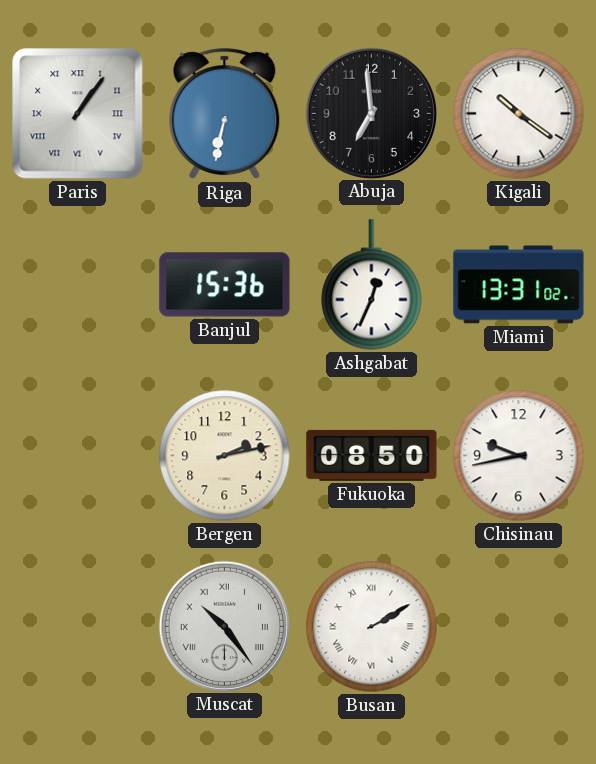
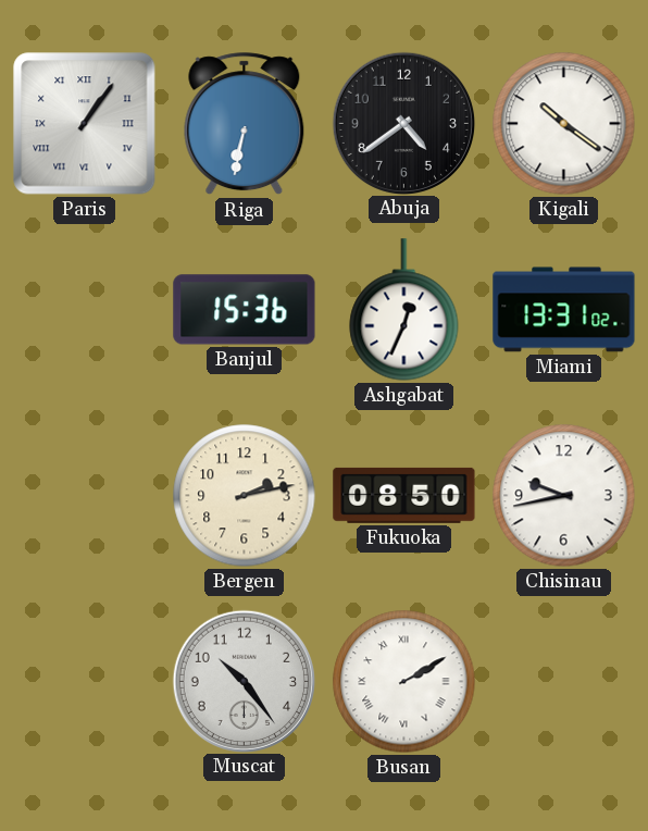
Abuja: 6:59 -> 4:39 (403, 123)
Muscat numerals: Roman -> Arabic (244, 681)
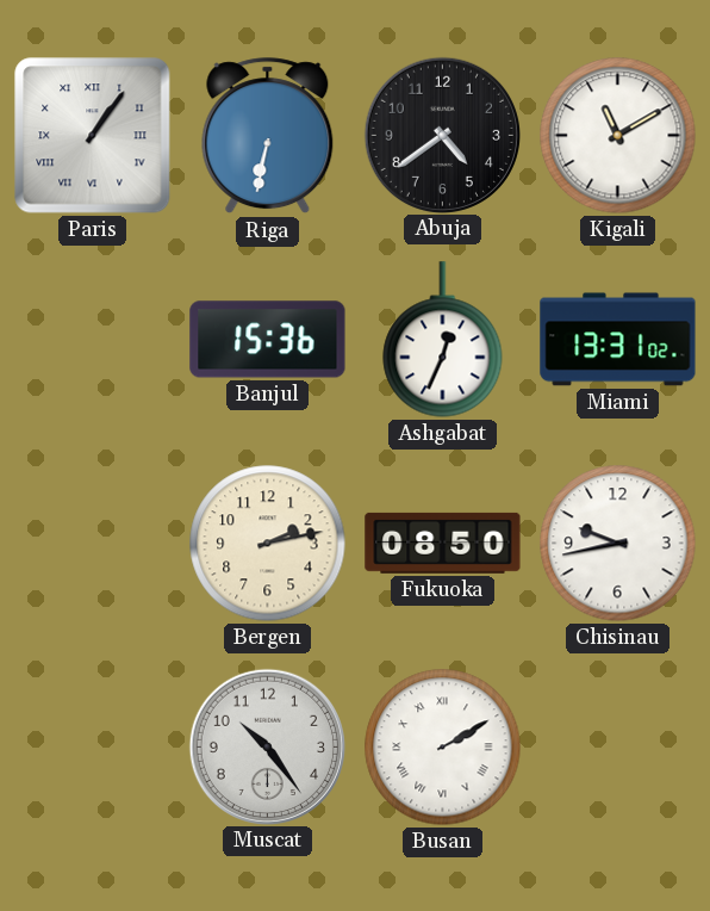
Kigali: 10:21 -> 11:10 (618, 136)
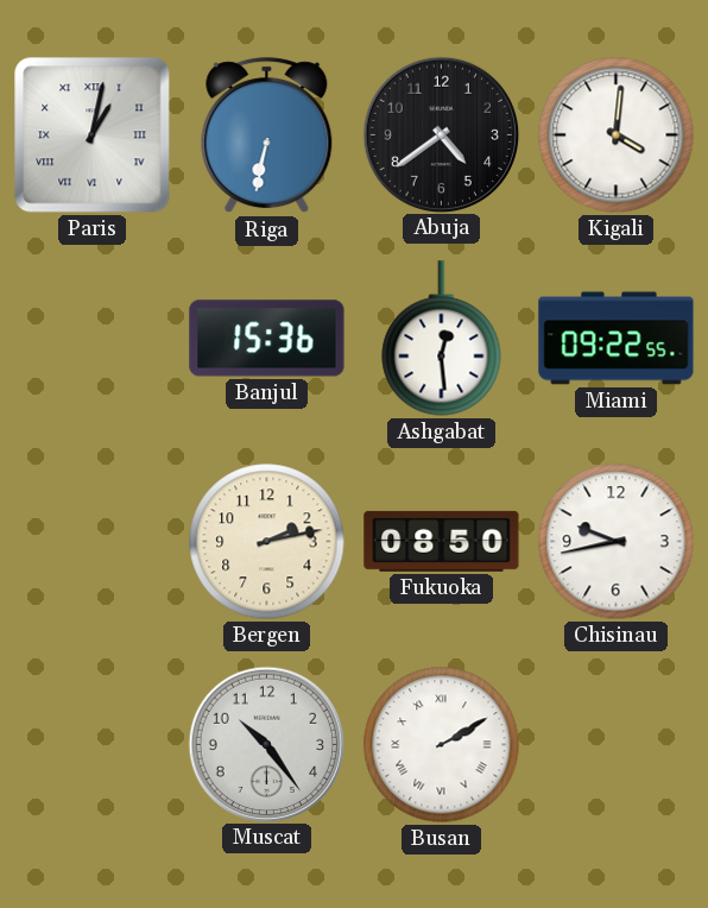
Paris: 1:06 -> 1:02 (93, 135)
Kigali: 11:10 -> 4:01 (617, 135)
Ashgabat: 12:34 -> 12:29 (442, 339)
Miami: 13:31 -> 09:22 (617, 339)
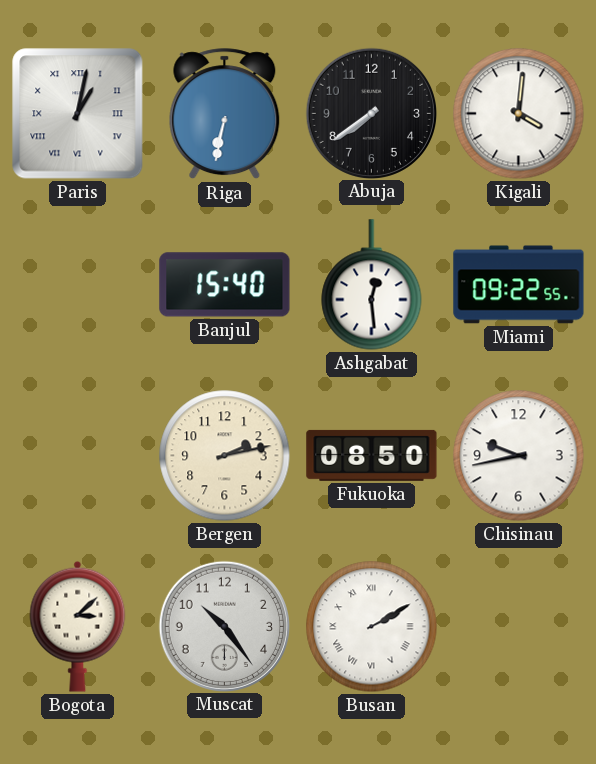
Abuja: 4:39 -> 7:39 (371, 113)
Banjul: 15:36 -> 15:40 (225, 285)
Bogota: none -> 3:08 (78, 626)
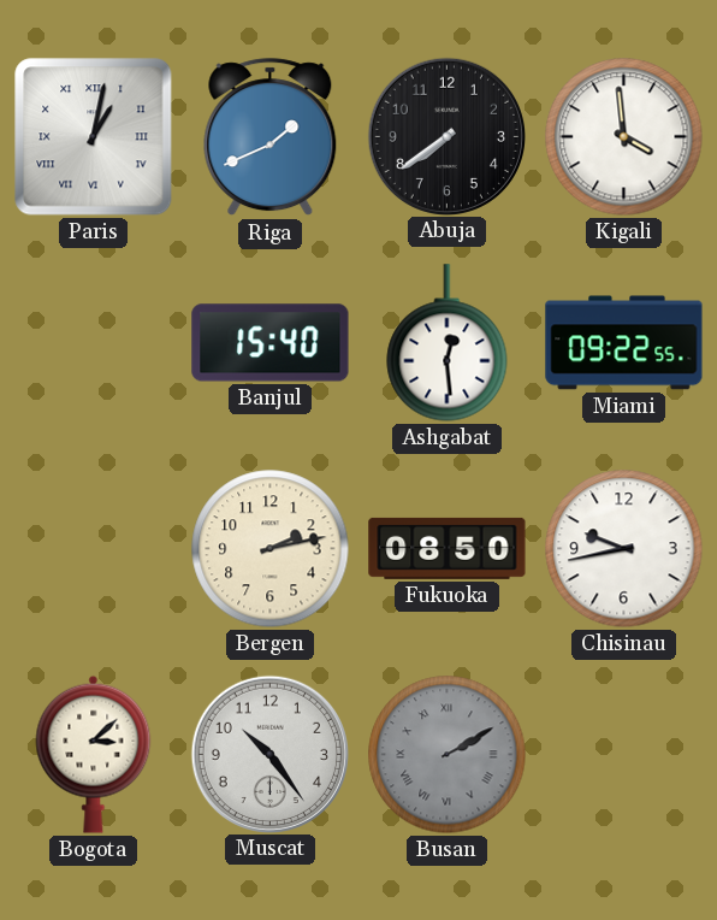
Riga: 6:32 -> 1:41 (271, 137)
Kigali: 4:01 -> 3:59 (624, 137)
Busan dial: white -> grey (448, 755)
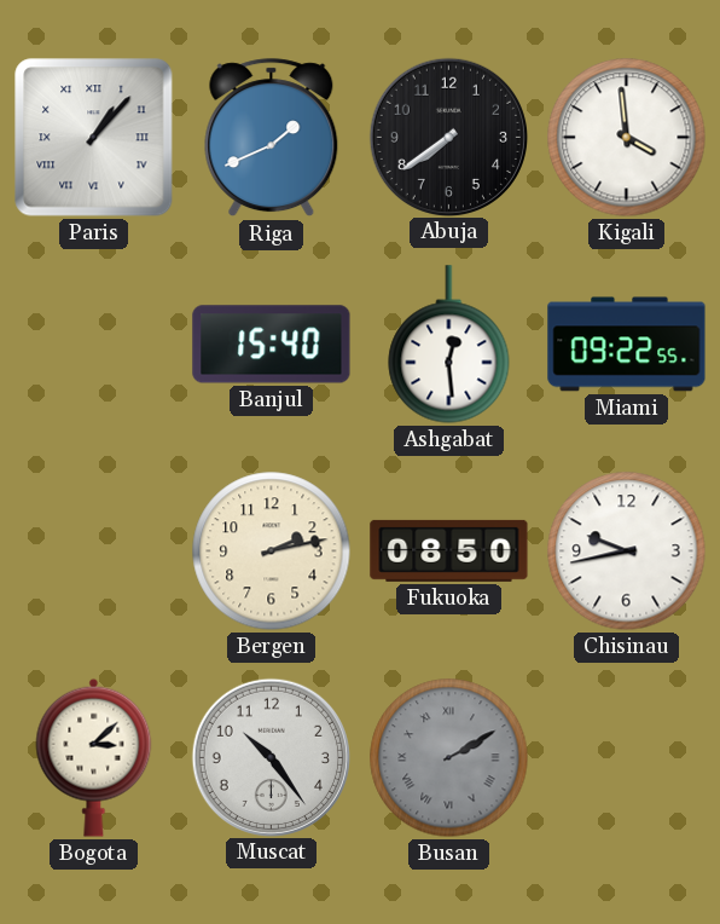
Paris: 1:02 -> 1:07 (94, 138)
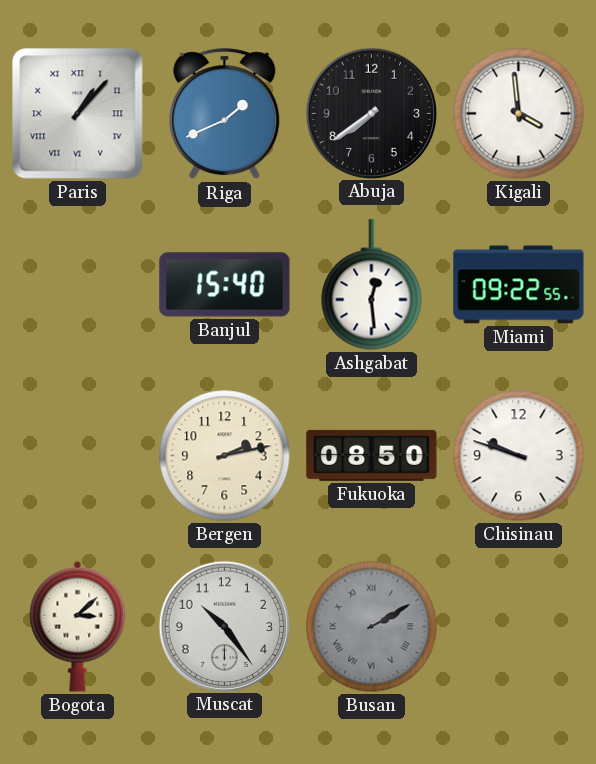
Chisinau: 9:43 -> 9:48 (519, 456)
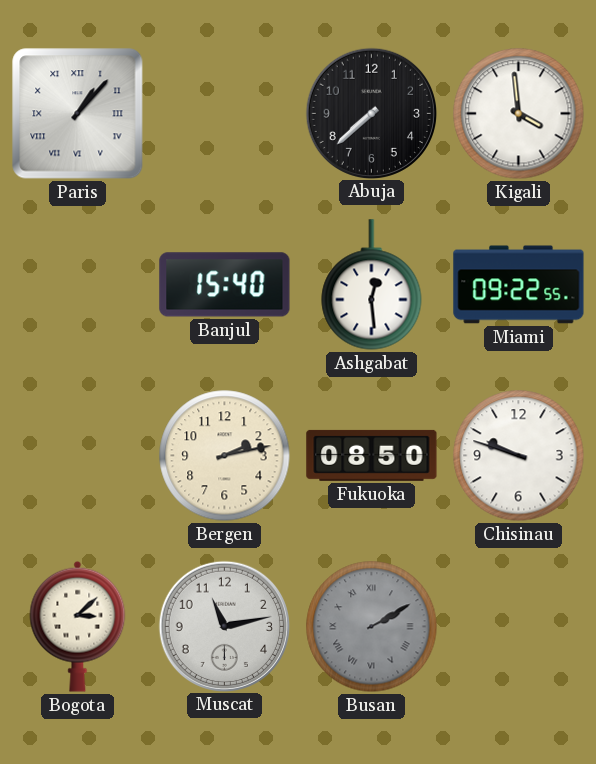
Riga: 1:41 -> none (225, 114)
Abuja: 7:39 -> 7:38 (371, 113)
Muscat: 10:24 -> 11:13 (224, 626)
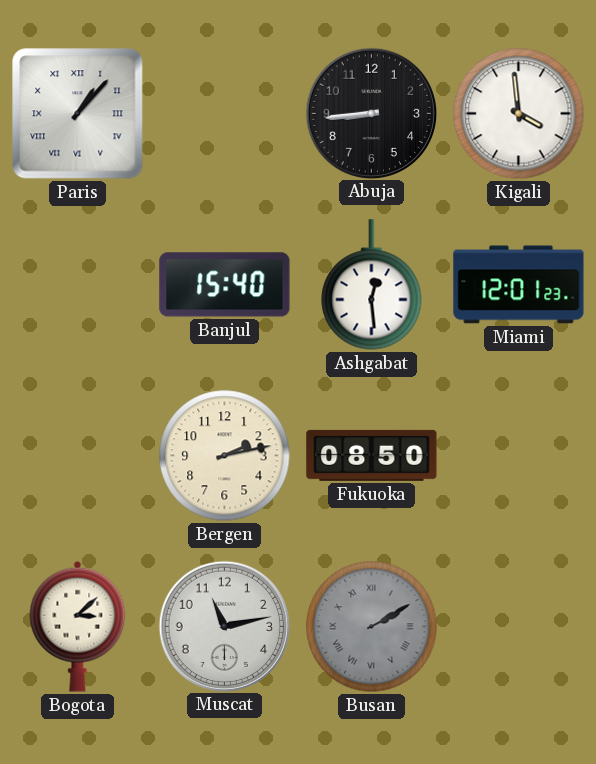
Abuja: 7:38 -> 8:44 (371, 113)
Miami: 09:22 -> 12:01 (519, 285)
Chisinau: 9:48 -> none (519, 456)
